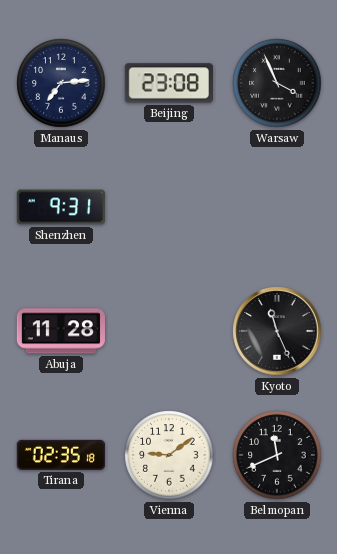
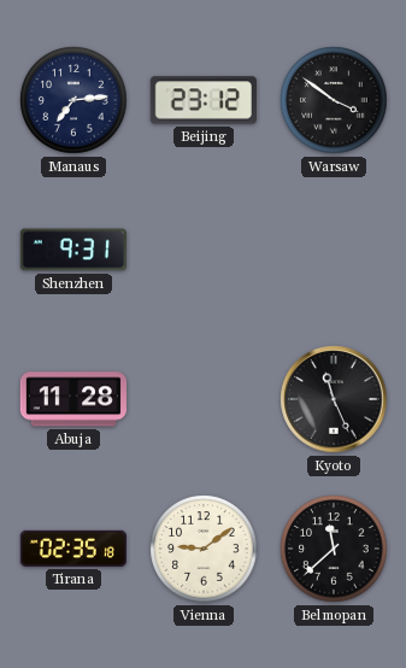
Beijing: 23:08 -> 23:12 (204, 100)
Warsaw: 3:56 -> 3:51 (334, 100)
Belmopan: 11:41 -> 11:38 (334, 549)
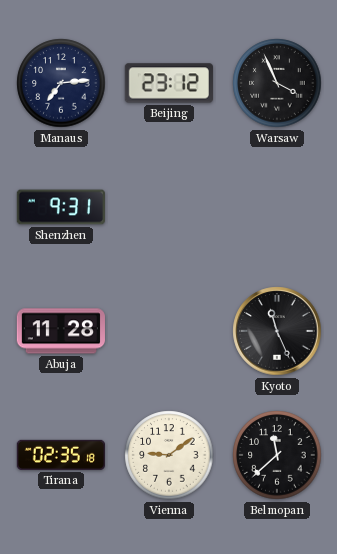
Warsaw: 3:51 -> 3:56 (277, 83)
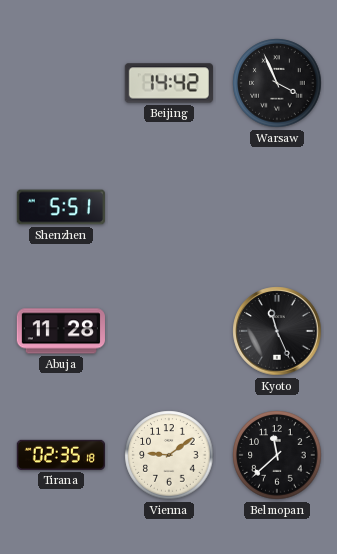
Manaus: 7:14 -> none (61, 83)
Beijing: 23:12 -> 14:42 (169, 83)
Shenzhen: 9:31 -> 5:51 (61, 207)
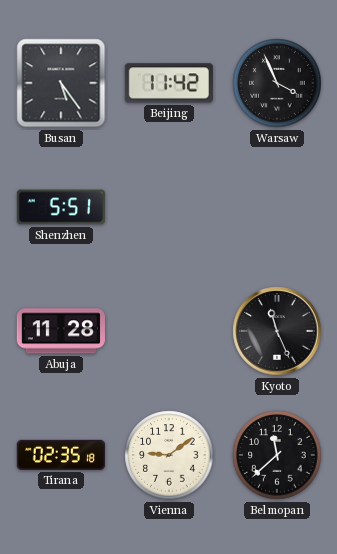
Busan: none -> 5:24 (61, 83)
Beijing: 14:42 -> 11:42 (169, 83)
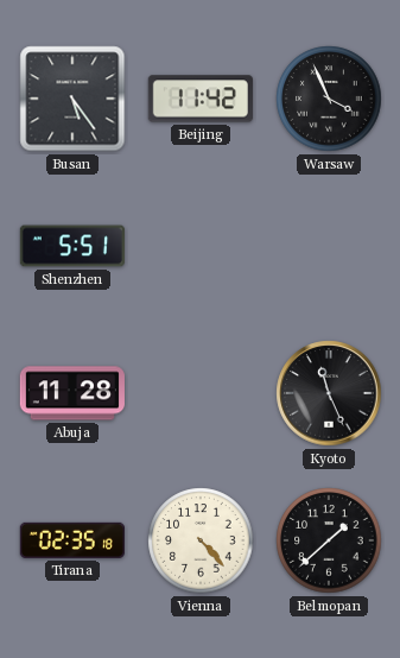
Vienna: 9:09 -> 4:23 (201, 540)
Belmopan: 11:38 -> 1:38 (329, 540)
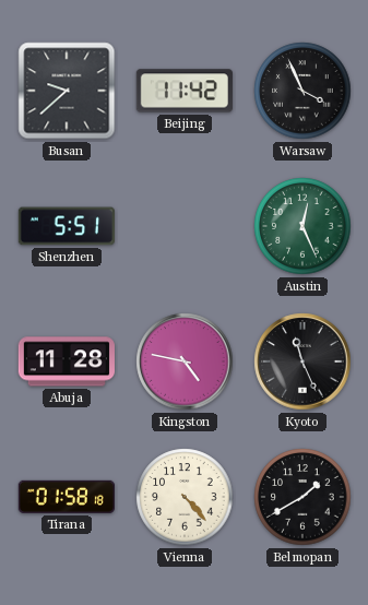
Busan: 5:24 -> 9:38 (67, 91)
Austin: none -> 12:26 (302, 226)
Kingston: none -> 4:47 (185, 361)
Tirana: 02:35 -> 01:58 (67, 497)
Belmopan: 1:38 -> 1:40 (302, 497)
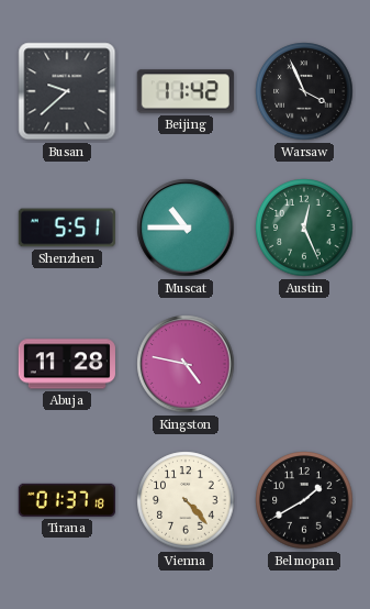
Muscat: none -> 10:45 (186, 228)
Kyoto: 11:26 -> none (302, 361)
Tirana: 01:58 -> 01:37 (67, 500)
